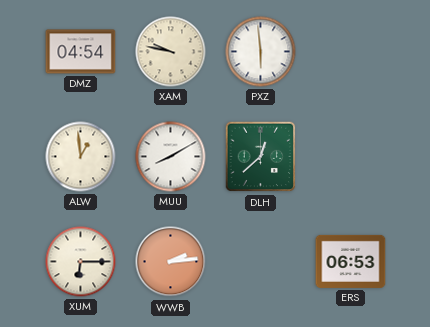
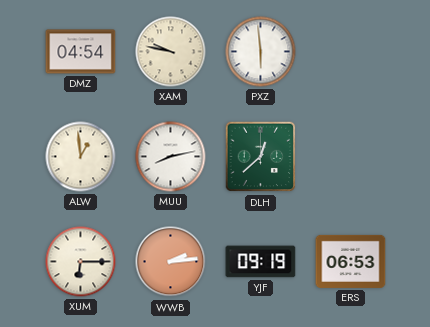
MUU: 8:10 -> 8:13 (171, 157)
YJF: none -> 09:19 (261, 262)
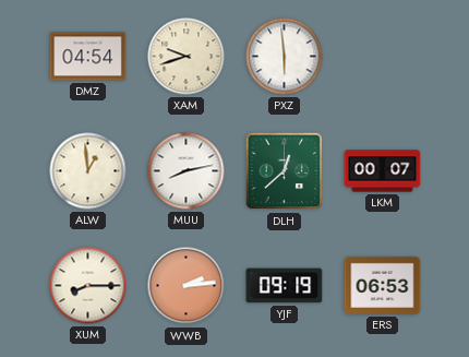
XAM: 9:47 -> 9:42 (187, 57)
LKM: none -> 00:07 (383, 171)
XUM: 6:15 -> 8:15 (88, 286)
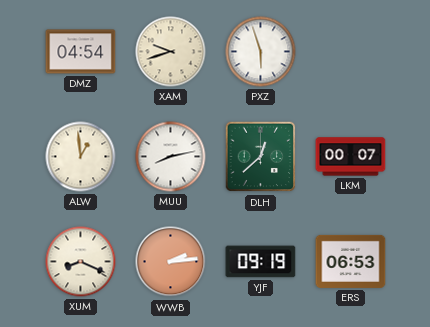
PXZ: 5:59 -> 5:57 (261, 52)
XUM: 8:15 -> 8:19 (81, 262)
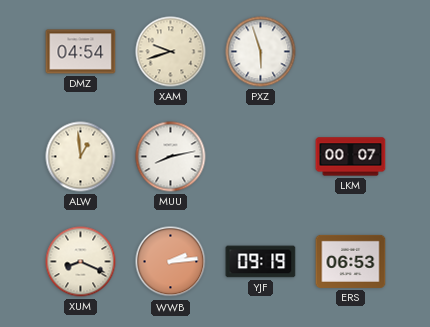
DLH: 12:38 -> none (261, 157)
